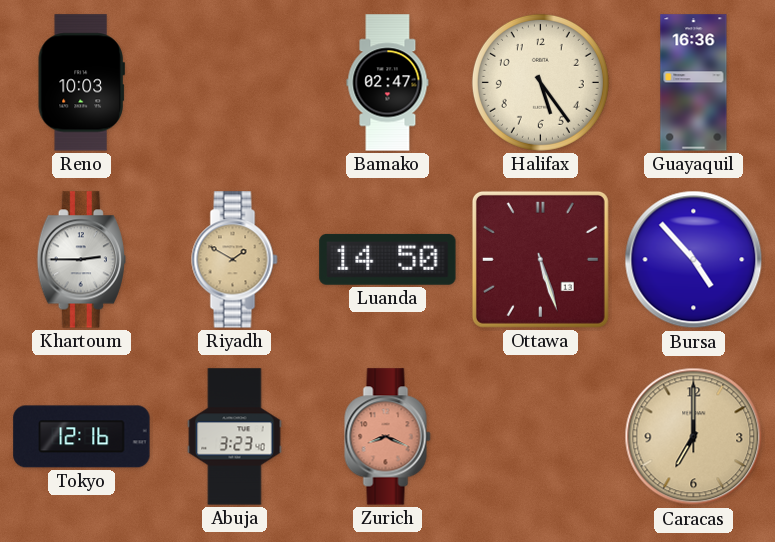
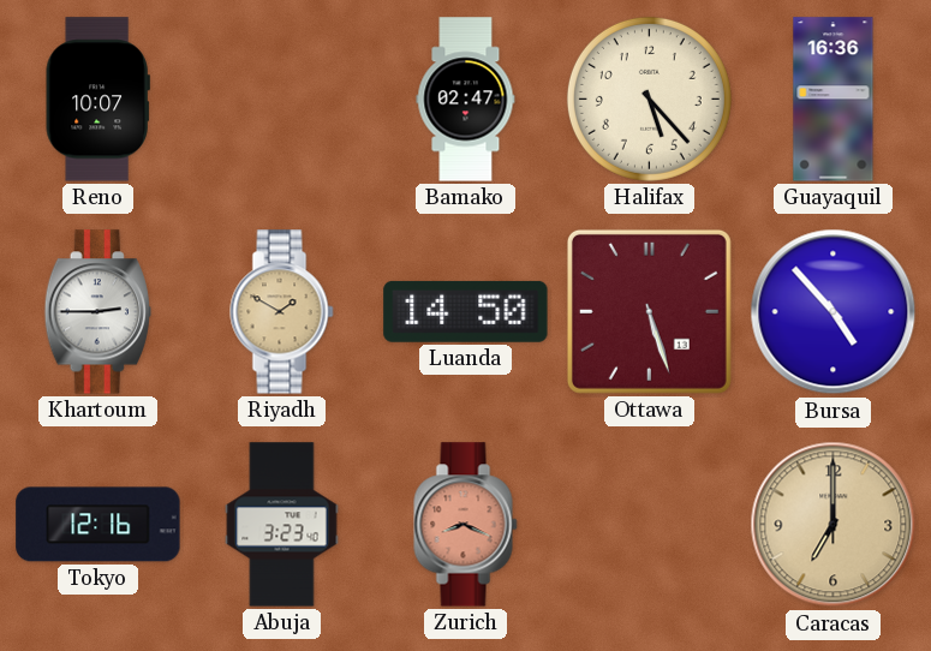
Reno: 10:03 -> 10:07 (97, 100)
Halifax: 5:24 -> 5:23 (649, 98)
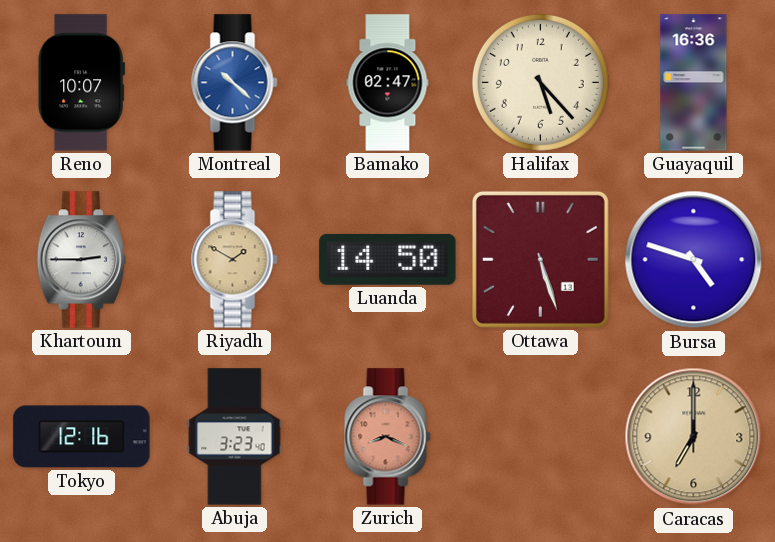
Montreal: none -> 10:22 (235, 83)
Bursa: 4:53 -> 4:48 (694, 260)
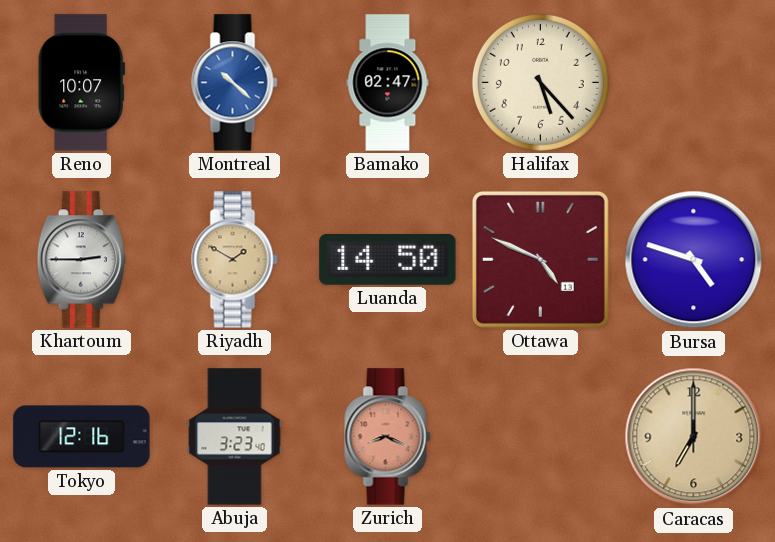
Guayaquil: 16:36 -> none (694, 83)
Ottawa: 5:27 -> 4:49 (540, 259)
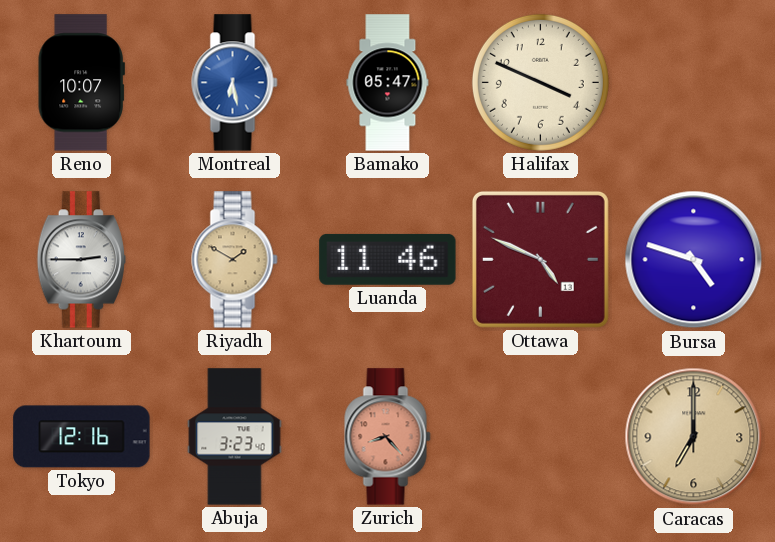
Montreal: 10:22 -> 6:28 (235, 83)
Bamako: 02:47 -> 05:47 (388, 83)
Halifax: 5:23 -> 3:49 (540, 82)
Luanda: 14:50 -> 11:46 (388, 259)
Zurich: 8:19 -> 8:23 (388, 437)
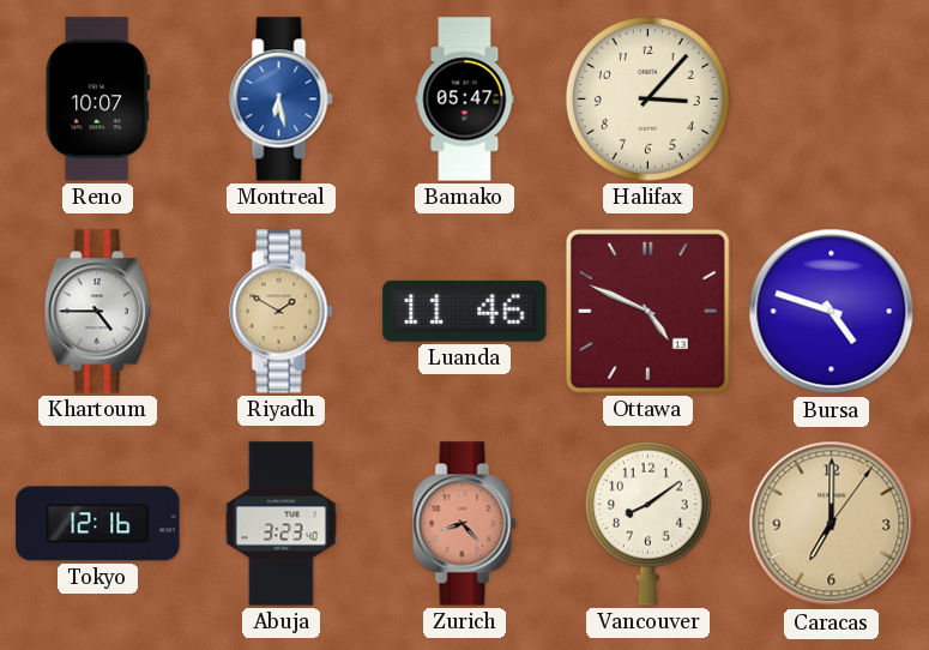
Halifax: 3:49 -> 3:07 (647, 98)
Khartoum: 2:45 -> 4:45 (97, 312)
Vancouver: none -> 8:09 (647, 523)
Caracas: 7:00:00 -> 7:00:06 (832, 524)
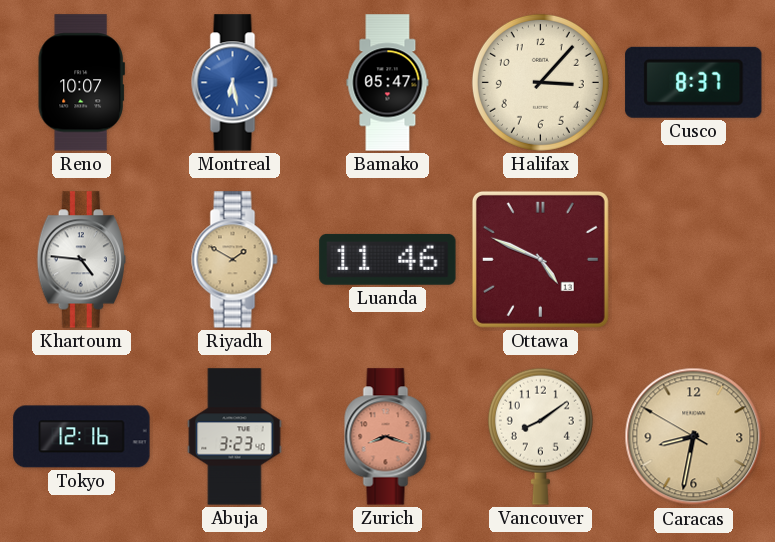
Cusco: none -> 8:37 (694, 82)
Khartoum: 4:45 -> 4:46 (81, 260)
Bursa: 4:48 -> none (832, 312)
Zurich: 8:23 -> 8:18 (388, 437)
Caracas: 7:00 -> 8:31 (694, 437)
